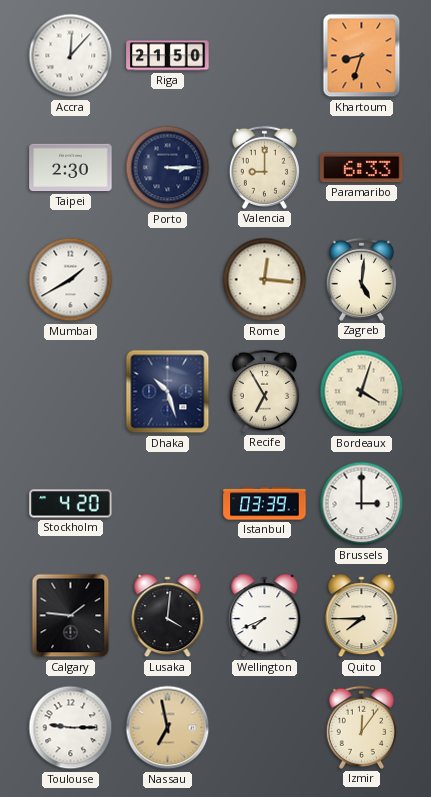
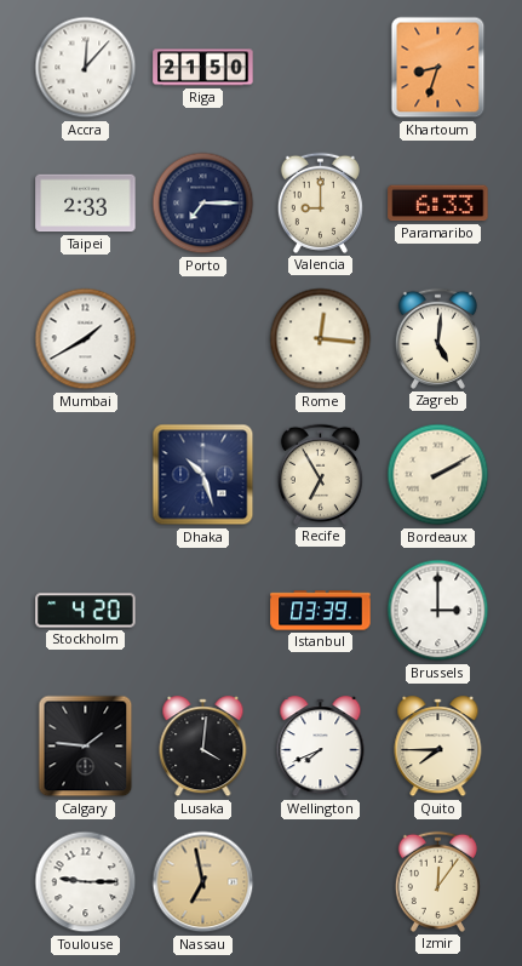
Taipei: 2:30 -> 2:33 (86, 204)
Porto: 3:15 -> 7:15 (203, 204)
Bordeaux: 4:03 -> 2:10 (438, 475)
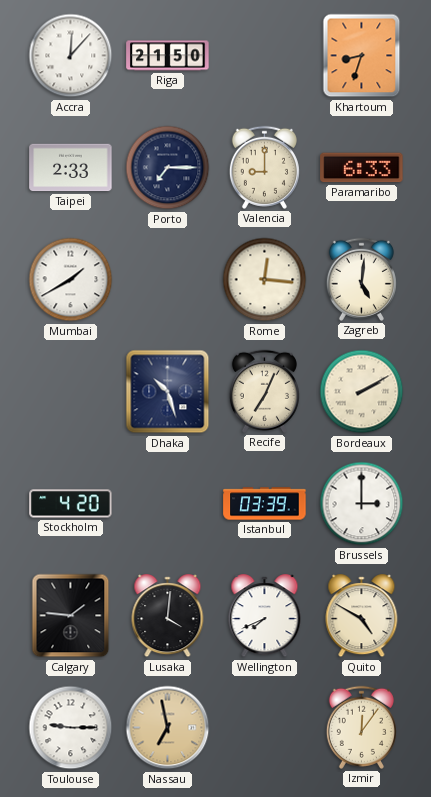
Recife: 6:55 -> 7:04 (264, 391)
Quito: 7:45 -> 4:50 (362, 616)
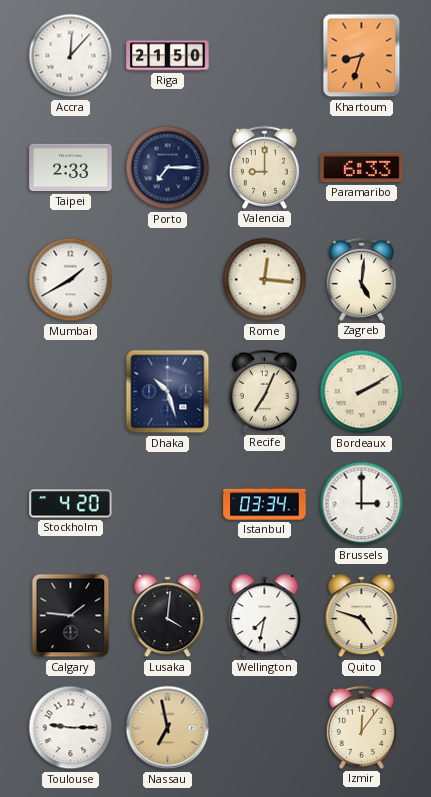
Istanbul: 03:39 -> 03:34 (265, 504)
Wellington: 7:41 -> 7:32 (265, 616)
Quito: 4:50 -> 4:48 (362, 616)
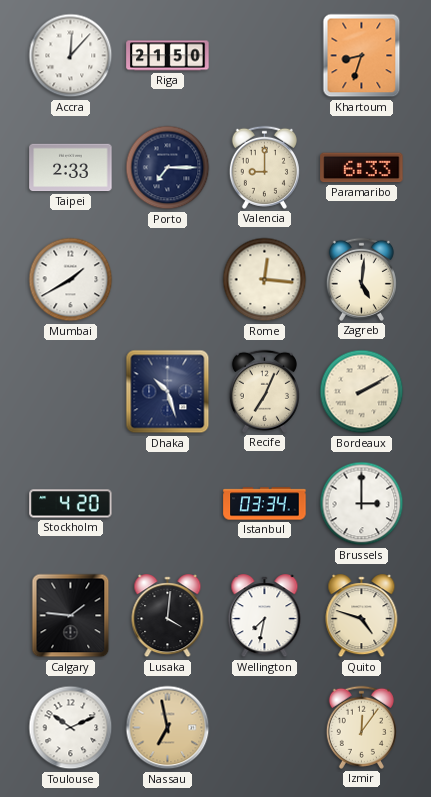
Toulouse: 9:15 -> 10:11 (71, 728)
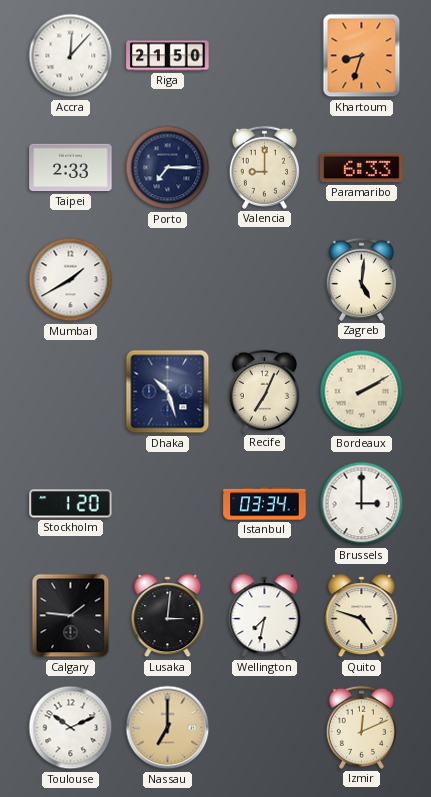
Rome: 12:16 -> none (265, 280)
Stockholm: 4:20 -> 1:20 (71, 504)
Lusaka: 4:01 -> 3:01 (168, 616)
Nassau: 6:58 -> 7:00 (168, 728)
Izmir: 12:06 -> 12:11 (361, 727)
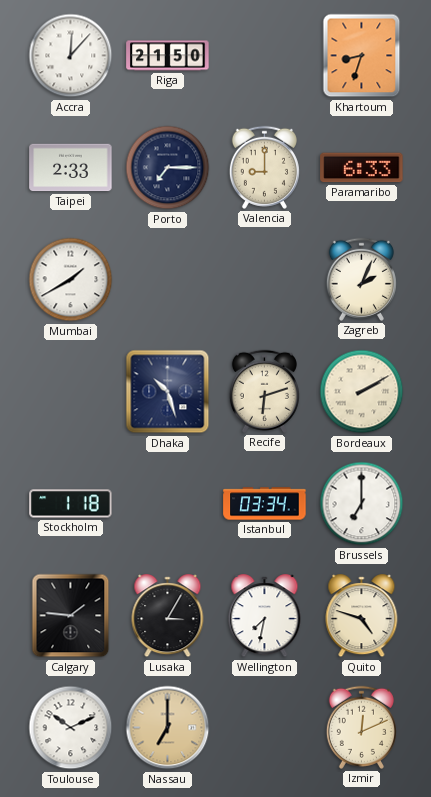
Zagreb: 5:01 -> 2:04 (361, 279)
Recife: 7:04 -> 6:12 (264, 391)
Stockholm: 1:20 -> 1:18 (71, 504)
Brussels: 3:00 -> 7:00 (362, 504)
Lusaka: 3:01 -> 3:05 (168, 616)
